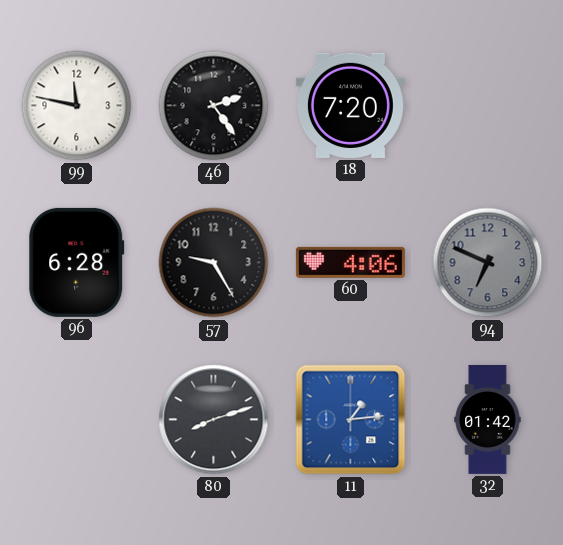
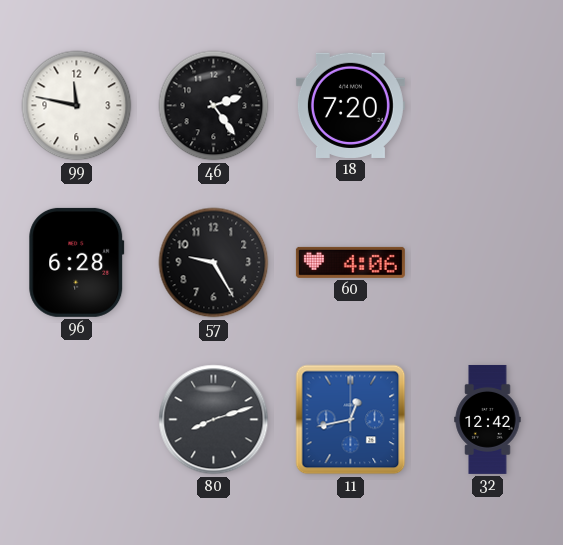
94: 6:49 -> none (488, 263)
11: 1:14 -> 12:43 (351, 420)
32: 01:42 -> 12:42 (488, 419)
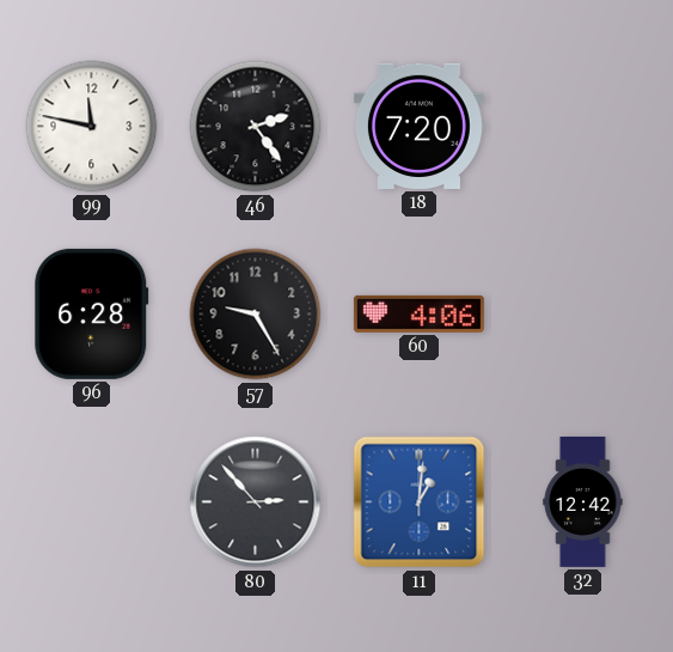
80: 8:12 -> 2:53 (256, 502)
11: 12:43 -> 1:01 (420, 502)
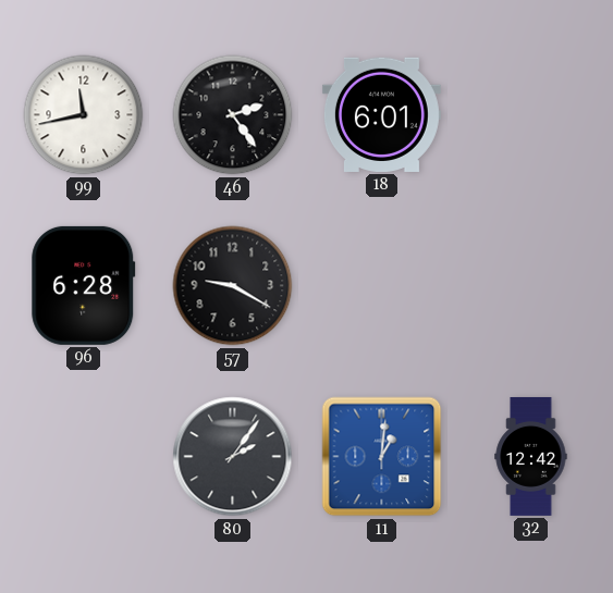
99: 11:47 -> 11:43 (84, 115)
18: 7:20 -> 6:01 (381, 114)
57: 9:25 -> 9:20 (233, 286)
60: 4:06 -> none (418, 313)
80: 2:53 -> 2:06 (233, 457)
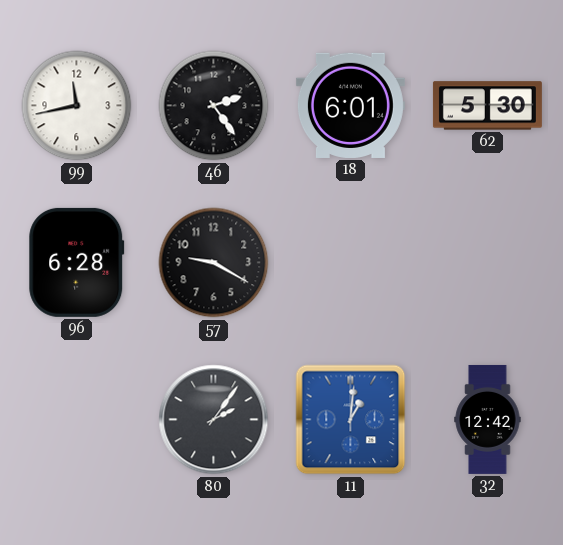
62: none -> 5:30 (487, 106)
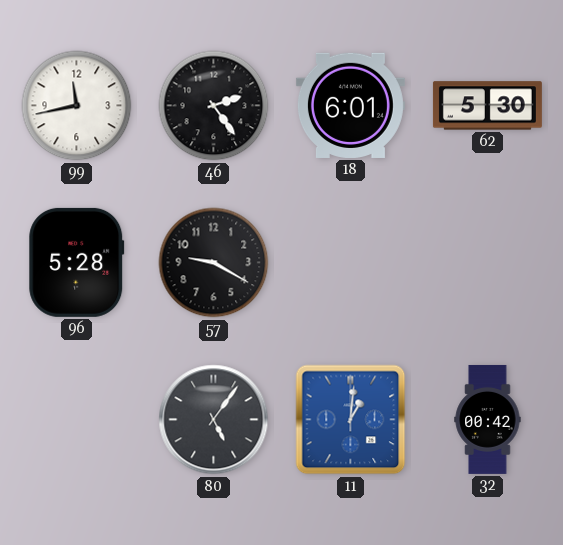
96: 6:28 -> 5:28 (77, 262)
80: 2:06 -> 5:06 (214, 420)
32: 12:42 -> 00:42 (488, 419)
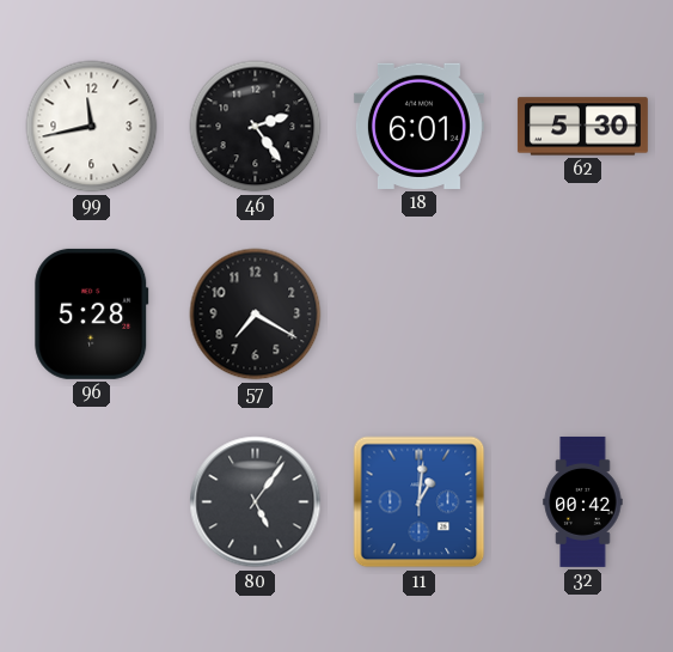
57: 9:20 -> 7:20 (256, 315)
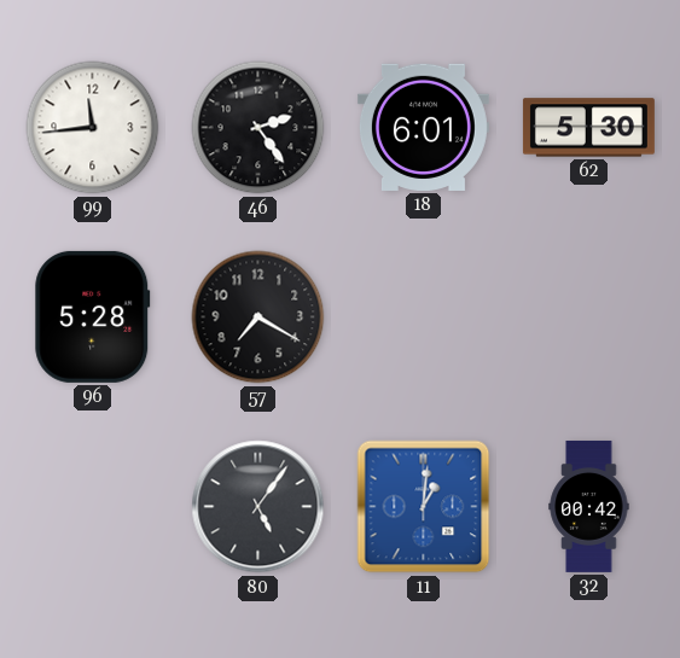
99: 11:43 -> 11:44 (93, 128)
